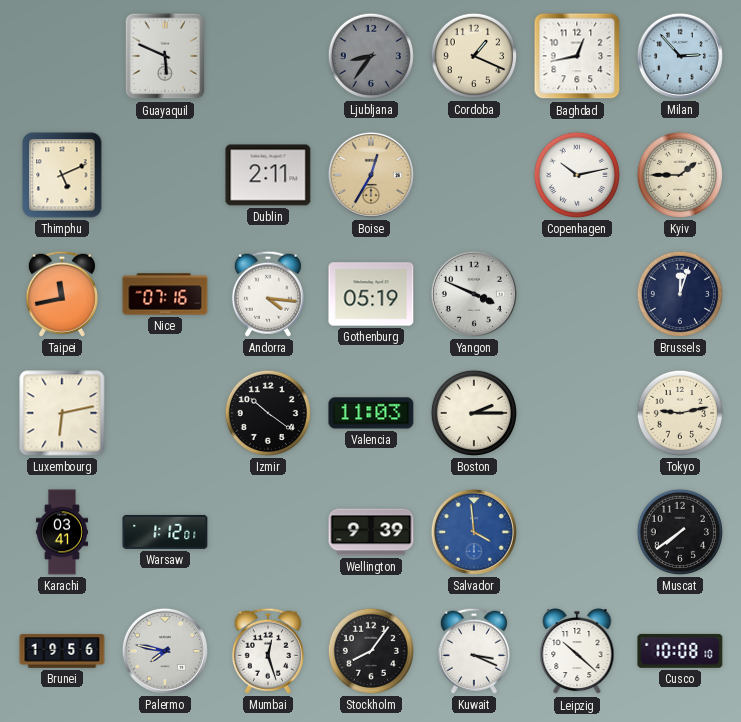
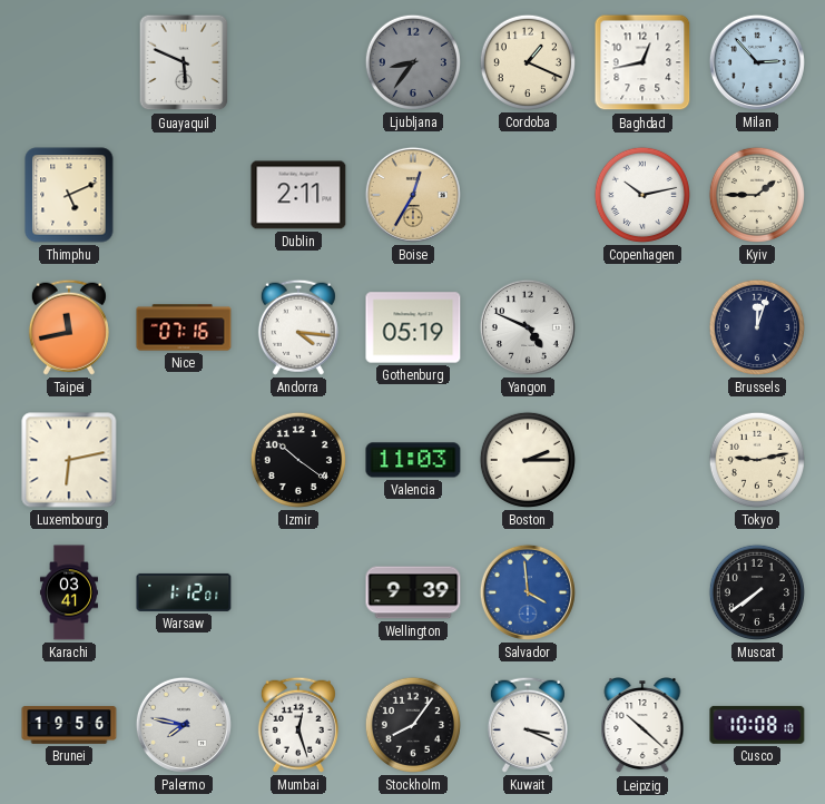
Yangon: 3:49 -> 4:49 (528, 327)
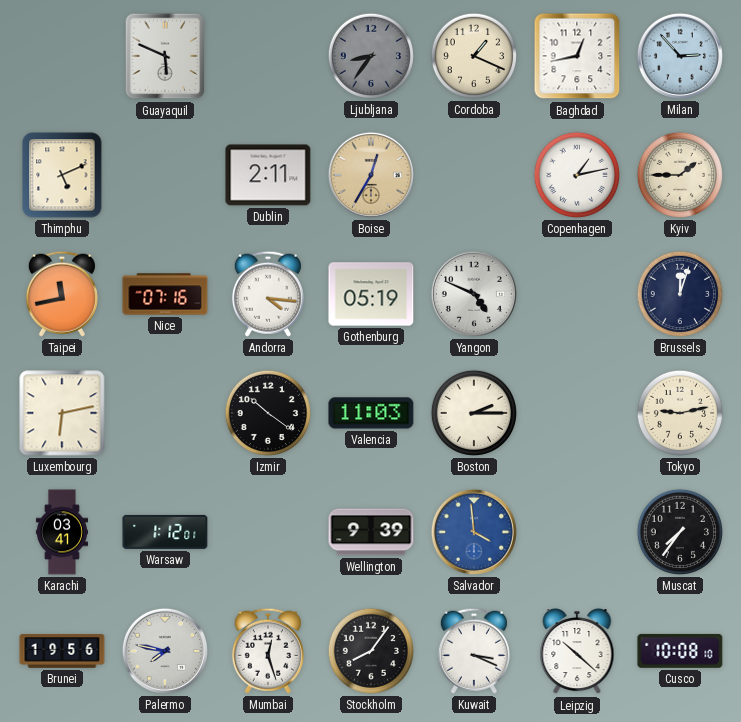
Copenhagen: 10:13 -> 1:13 (577, 175)
Muscat: 7:39 -> 7:36 (680, 532)
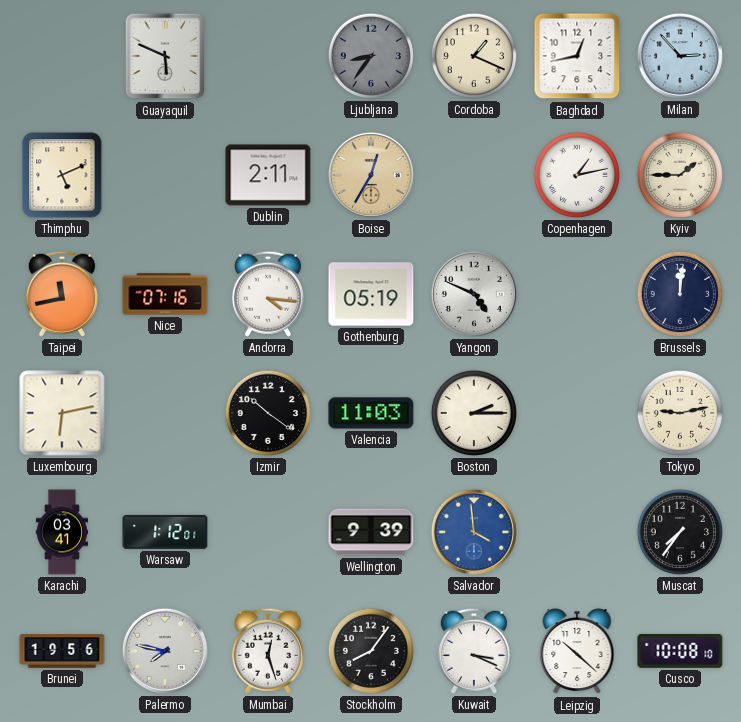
Brussels: 12:03 -> 12:01 (680, 294)
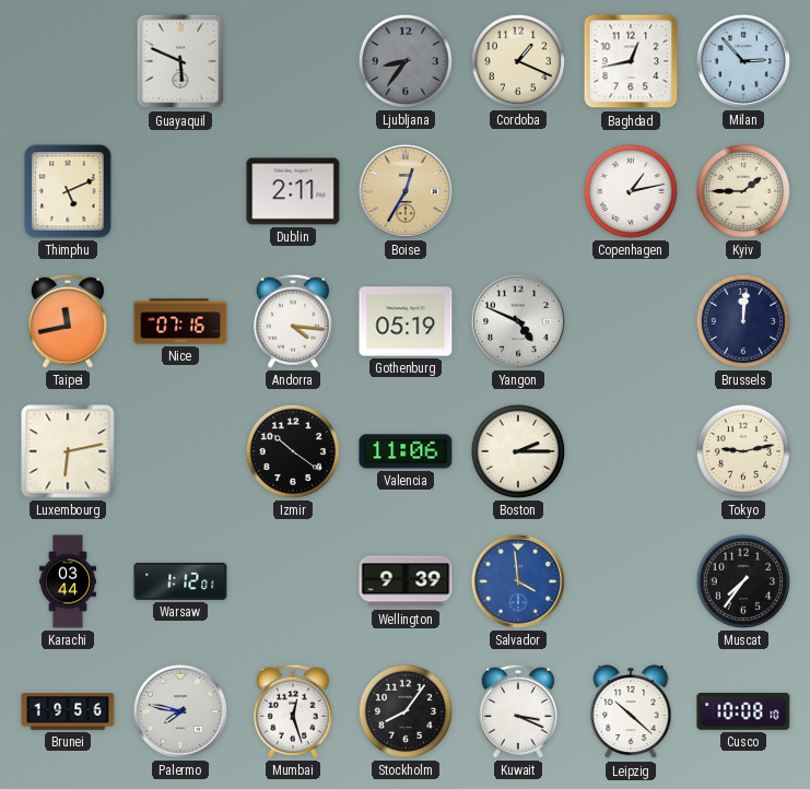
Valencia: 11:03 -> 11:06 (406, 451)
Karachi: 03:41 -> 03:44 (68, 581)
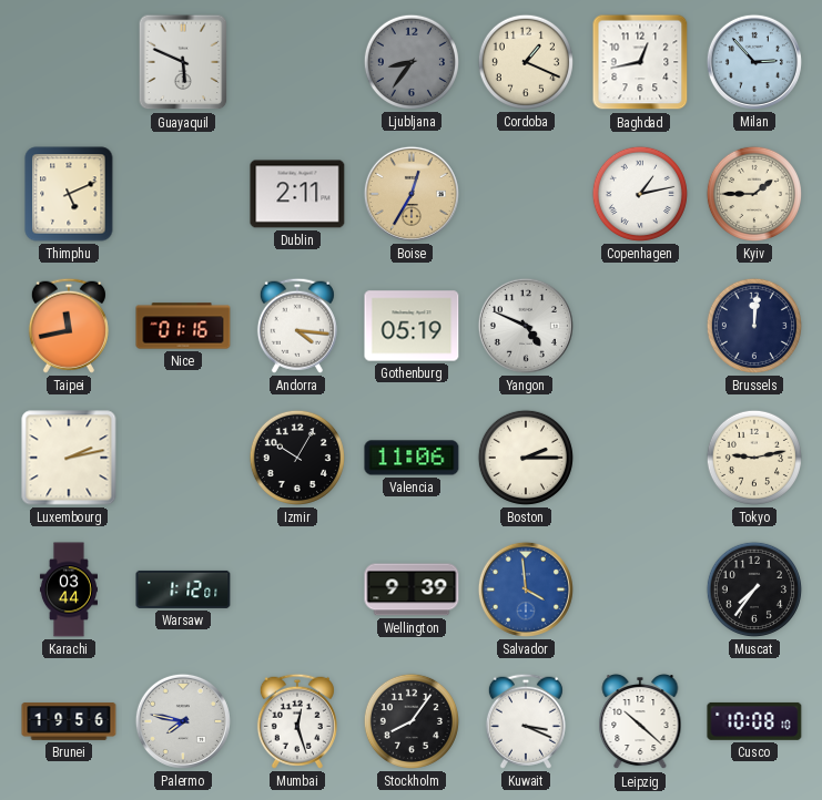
Nice: 07:16 -> 01:16 (183, 326)
Luxembourg: 6:13 -> 2:13 (69, 458)
Izmir: 10:21 -> 10:05 (297, 458)
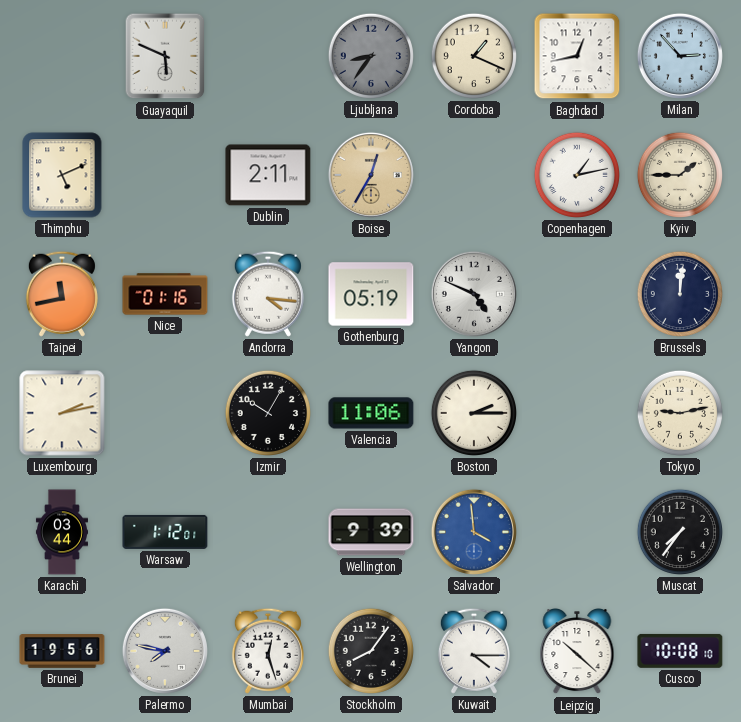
Kuwait: 3:19 -> 4:15 (474, 651)
